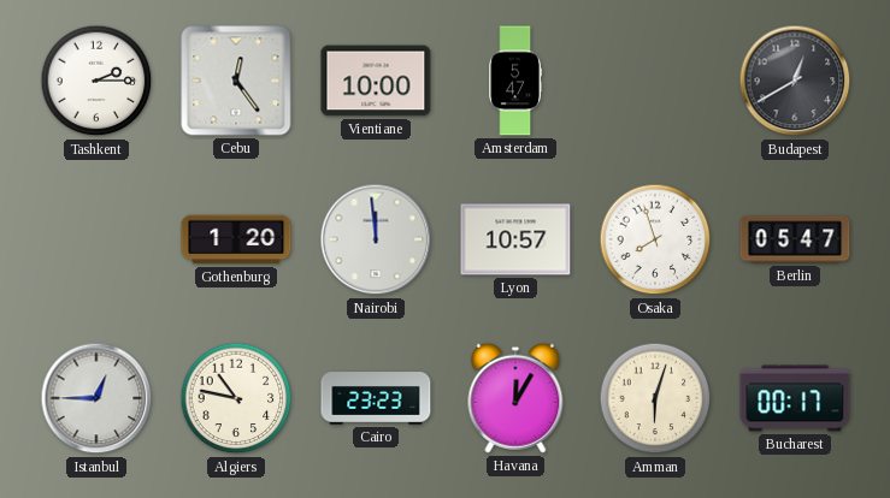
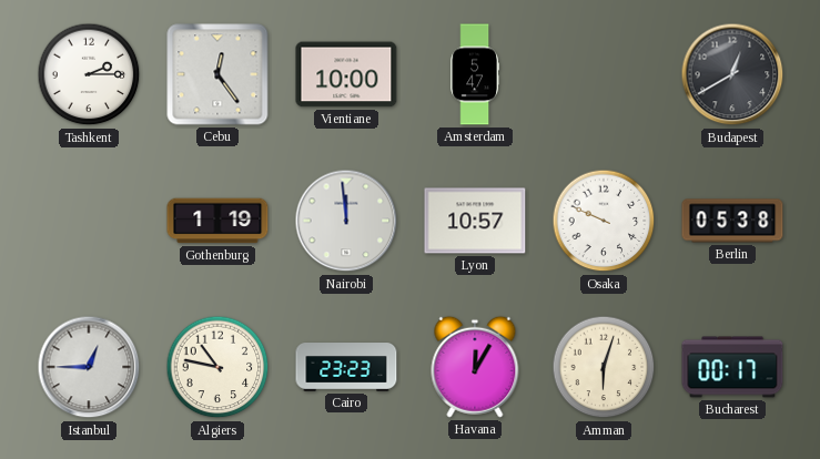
Gothenburg: 1:20 -> 1:19 (217, 221)
Osaka: 7:57 -> 9:49 (604, 221)
Berlin: 05:47 -> 05:38 (732, 221)
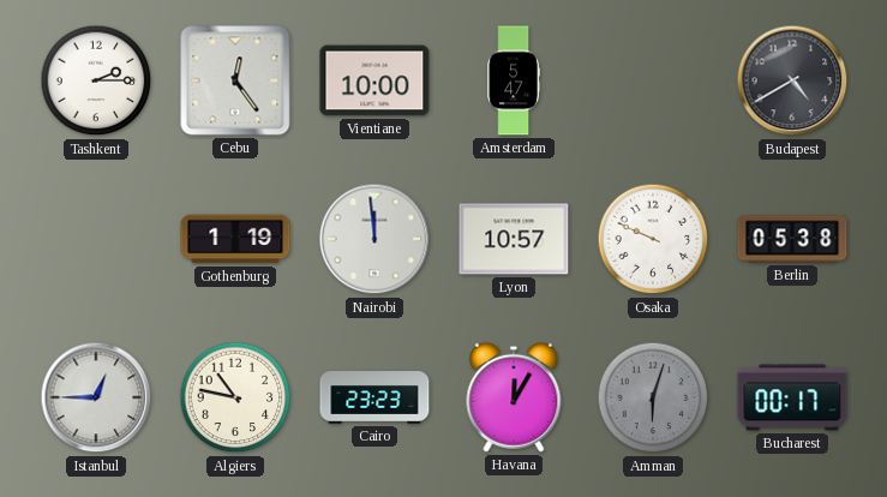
Budapest: 12:40 -> 4:40 (792, 80)
Amman dial: cream -> grey (653, 397)
